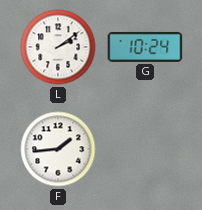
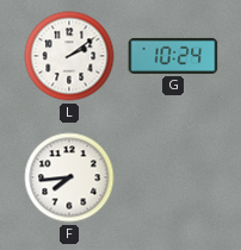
F: 1:44 -> 7:44 (69, 177)
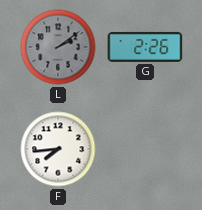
L dial: white -> grey (58, 47)
G: 10:24 -> 2:26 (145, 47)
